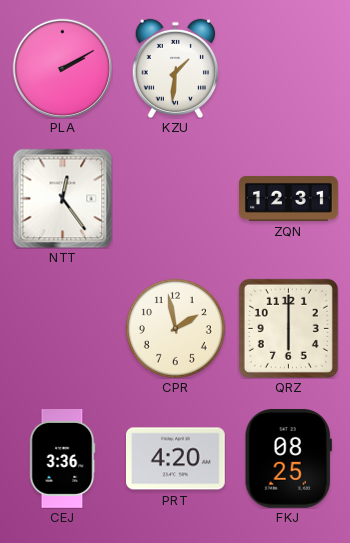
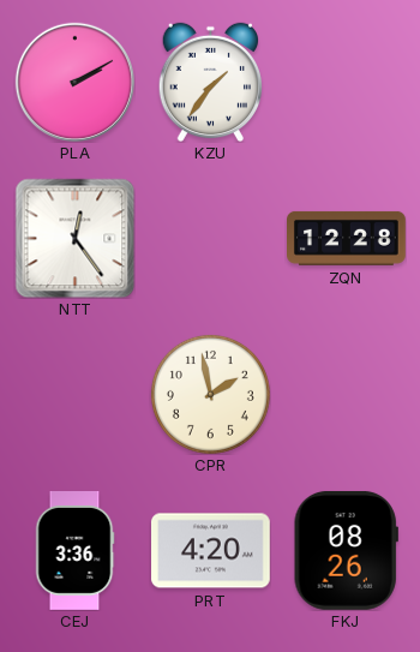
KZU: 1:31 -> 1:36 (210, 82)
ZQN: 12:31 -> 12:28 (347, 238)
QRZ: 6:00 -> none (288, 328)
FKJ: 08:25 -> 08:26 (346, 550)
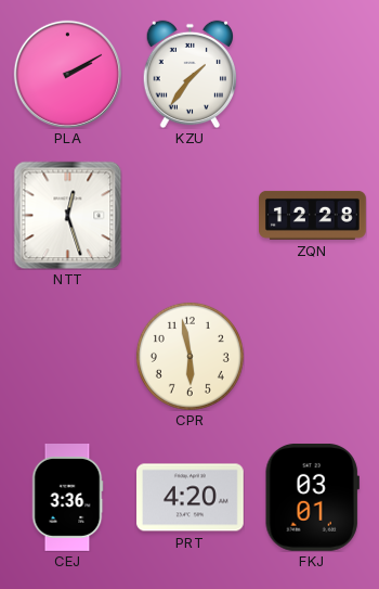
NTT: 12:24 -> 12:27 (67, 215)
CPR: 1:58 -> 5:58 (190, 356)
FKJ: 08:26 -> 03:01 (312, 497)
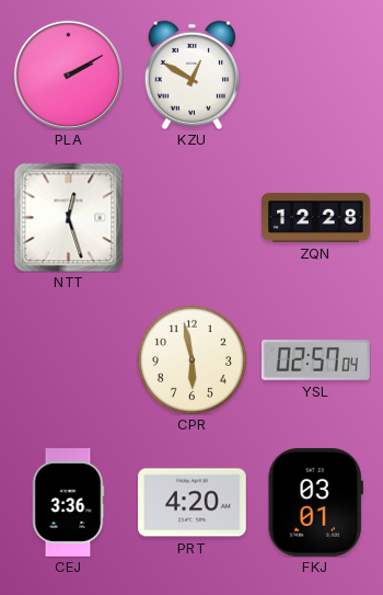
KZU: 1:36 -> 12:50 (191, 75)
YSL: none -> 02:57 (315, 361)
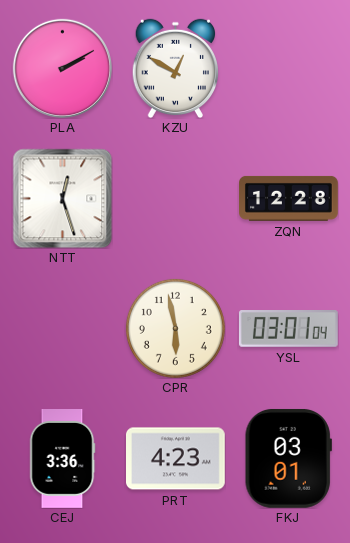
YSL: 02:57 -> 03:01 (288, 329)
PRT: 4:20 -> 4:23 (176, 459)
